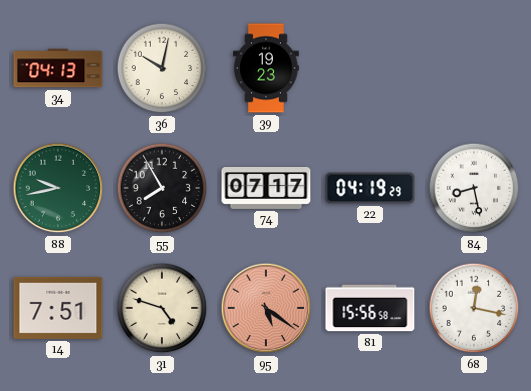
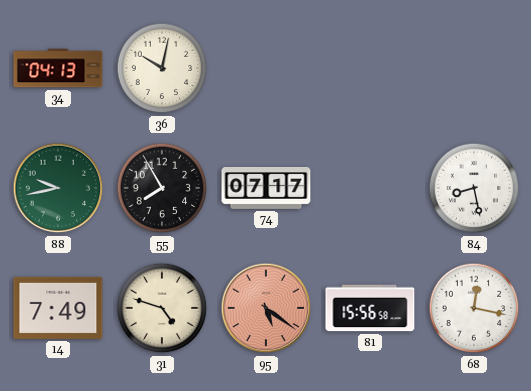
39: 19:23 -> none (266, 68)
22: 04:19 -> none (370, 188)
14: 7:51 -> 7:49 (58, 308)
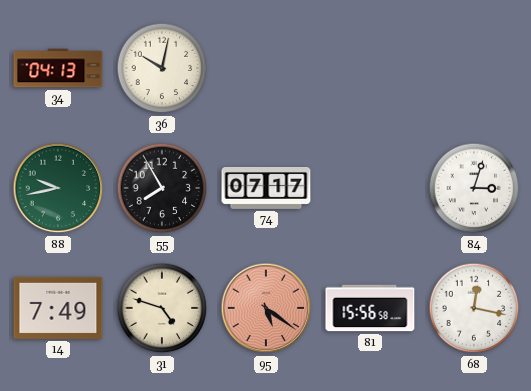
84: 8:28 -> 3:03 (474, 188)
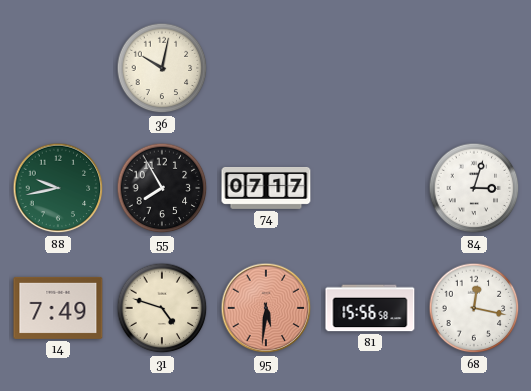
34: 04:13 -> none (58, 68)
95: 5:21 -> 5:31 (266, 308)
